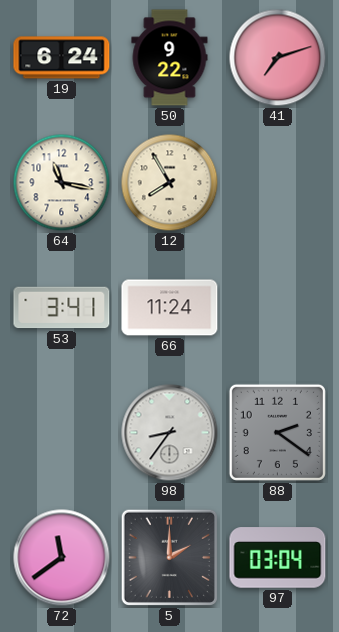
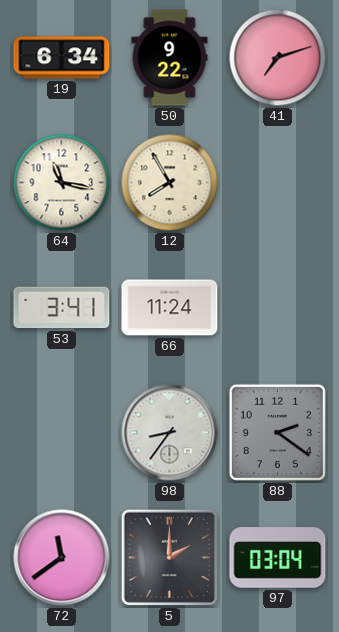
19: 6:24 -> 6:34 (62, 58)
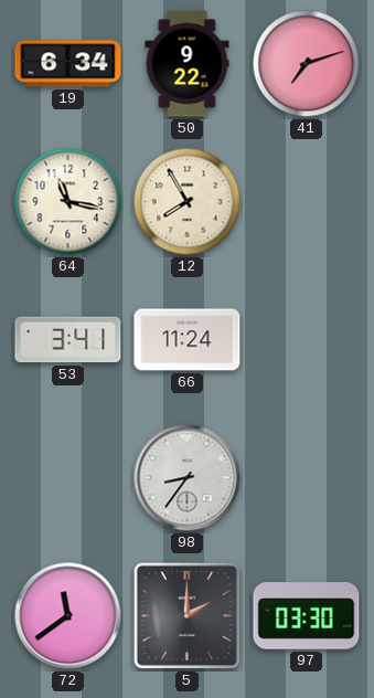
88: 2:21 -> none (277, 432)
97: 03:04 -> 03:30 (307, 616)
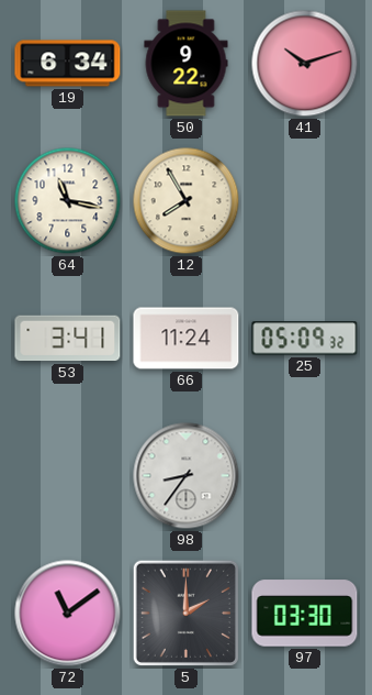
41: 7:12 -> 10:12 (305, 64)
25: none -> 05:09 (305, 339)
72: 11:39 -> 11:09 (68, 614)
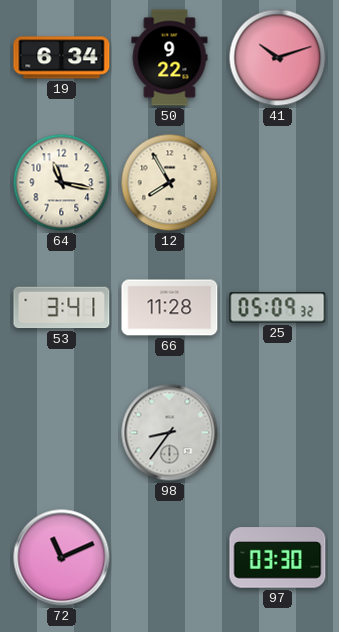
66: 11:24 -> 11:28 (170, 308)
72: 11:09 -> 11:11 (62, 558)
5: 2:00 -> none (185, 613)
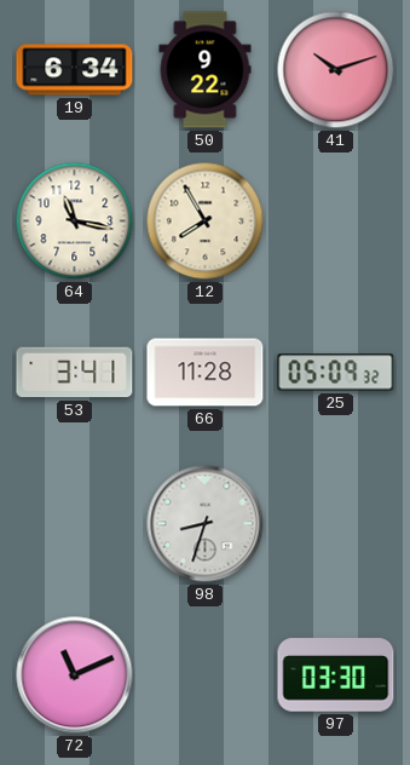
98: 8:36 -> 8:33 (206, 524)
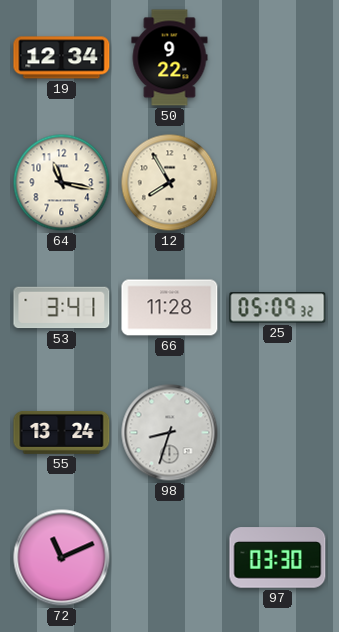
19: 6:34 -> 12:34 (62, 58)
41: 10:12 -> none (336, 70)
55: none -> 13:24 (62, 432)
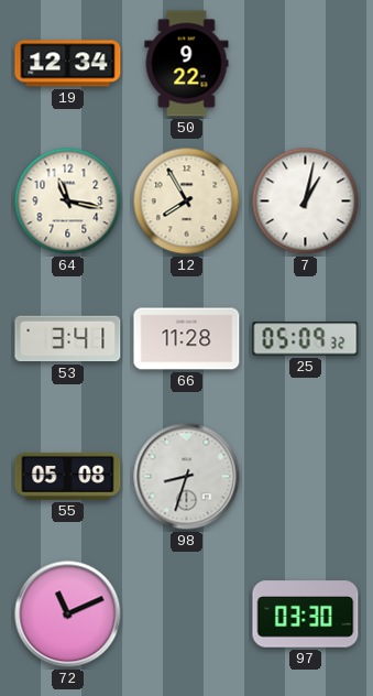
7: none -> 1:02 (306, 202)
55: 13:24 -> 05:08 (68, 476)
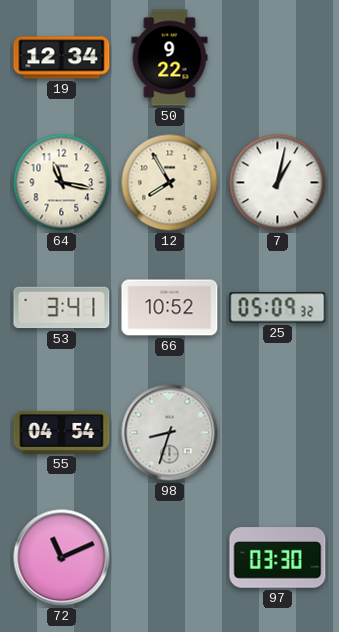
66: 11:28 -> 10:52 (170, 308)
55: 05:08 -> 04:54 (62, 432)
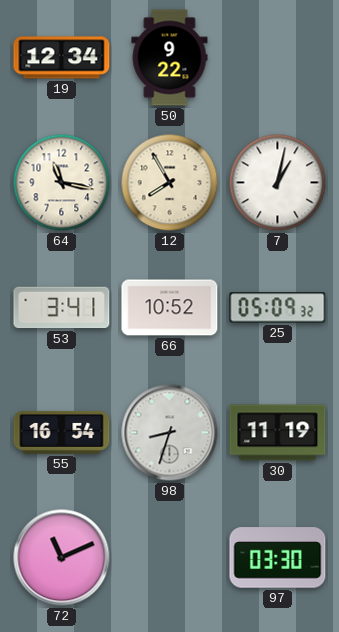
55: 04:54 -> 16:54 (62, 432)
30: none -> 11:19 (278, 433)
